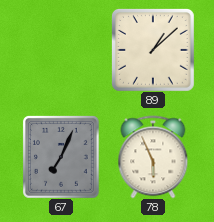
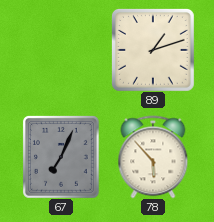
89: 1:08 -> 1:12 (153, 50)
78: 5:56 -> 5:53 (153, 157)
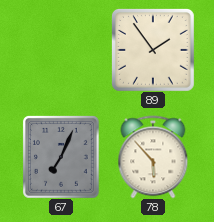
89: 1:12 -> 1:54 (153, 50)
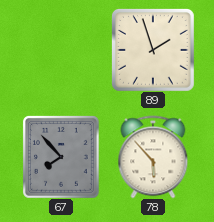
89: 1:54 -> 1:57 (153, 50)
67: 7:04 -> 7:53 (61, 157)
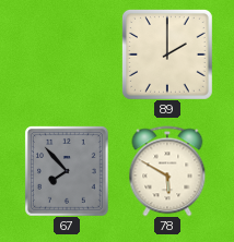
89: 1:57 -> 2:00 (167, 55)
78: 5:53 -> 5:50 (167, 171)
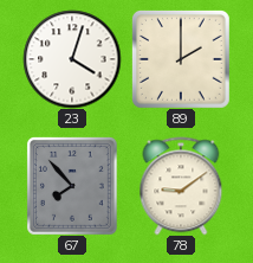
23: none -> 4:03 (72, 59)
78: 5:50 -> 9:09 (181, 186)
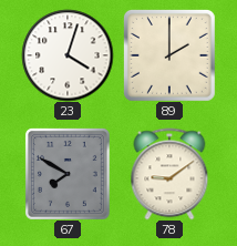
67: 7:53 -> 7:50 (68, 174)
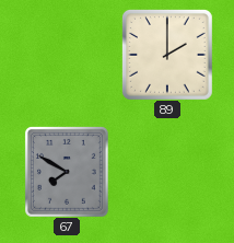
23: 4:03 -> none (68, 55)
78: 9:09 -> none (169, 174)
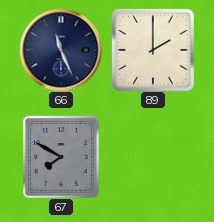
66: none -> 11:26 (61, 50)
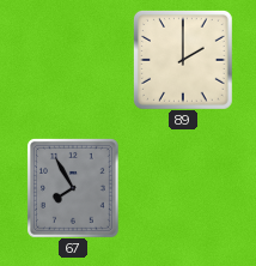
66: 11:26 -> none (61, 50)
67: 7:50 -> 7:55 (73, 188)
